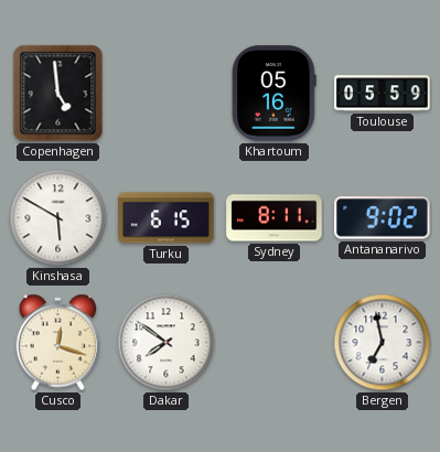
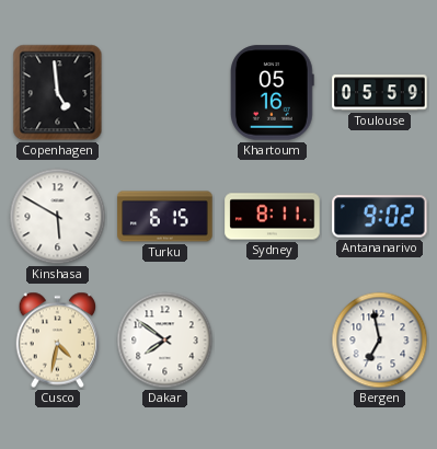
Cusco: 12:18 -> 4:32 (58, 341)
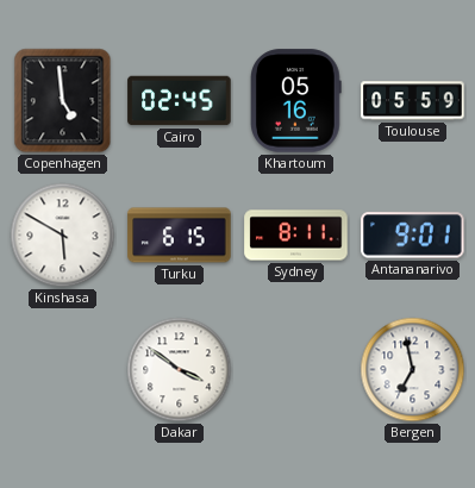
Cairo: none -> 02:45 (180, 101)
Antananarivo: 9:02 -> 9:01 (413, 236)
Cusco: 4:32 -> none (58, 341)
Dakar: 7:51 -> 3:51 (180, 370)
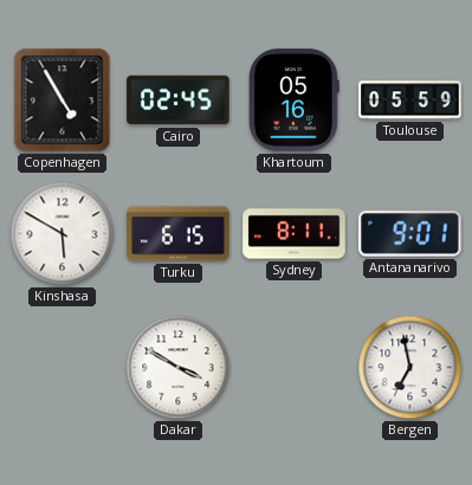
Copenhagen: 4:59 -> 4:55 (63, 101)
Dakar: 3:51 -> 3:50 (179, 368)
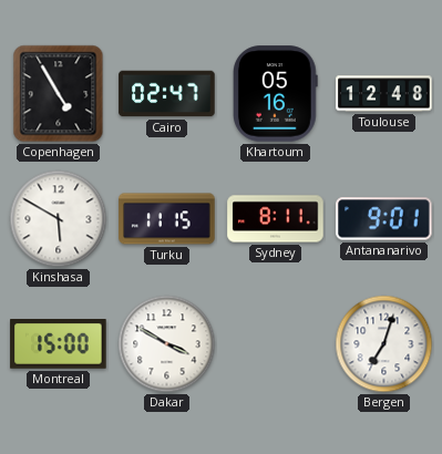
Cairo: 02:45 -> 02:47 (167, 94)
Toulouse: 05:59 -> 12:48 (384, 94)
Turku: 6:15 -> 11:15 (167, 219)
Montreal: none -> 15:00 (59, 344)
Bergen: 6:58 -> 7:03 (384, 344)
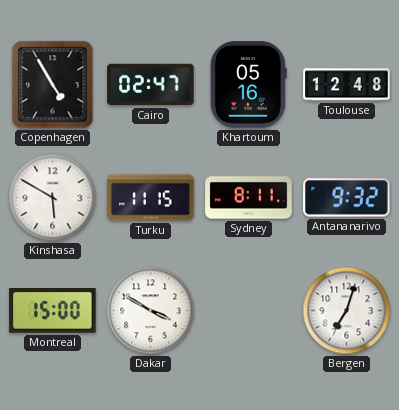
Antananarivo: 9:01 -> 9:32 (347, 198)
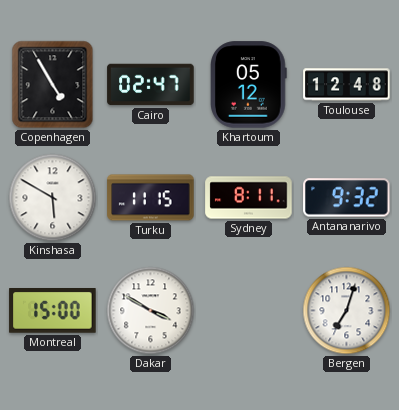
Khartoum: 05:16 -> 05:12 (249, 85)
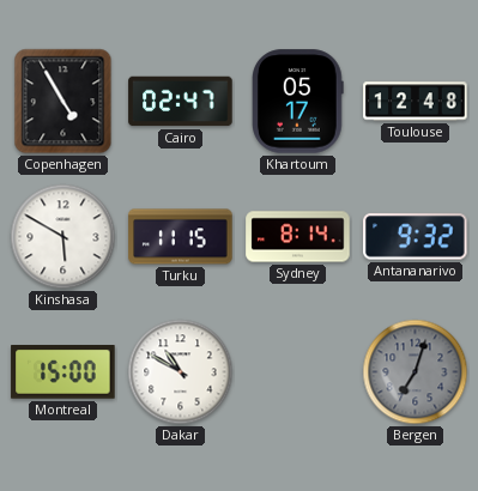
Khartoum: 05:12 -> 05:17 (298, 102)
Sydney: 8:11 -> 8:14 (298, 237)
Dakar: 3:50 -> 10:50 (181, 372)
Bergen dial: white -> grey (416, 372)
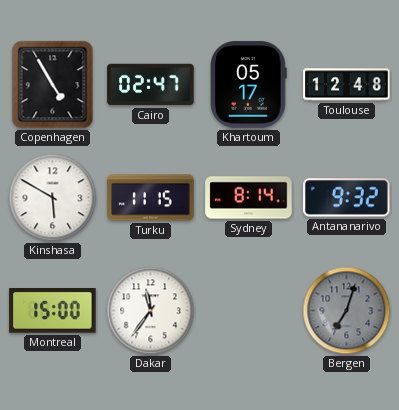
Dakar: 10:50 -> 11:36 (151, 311)
